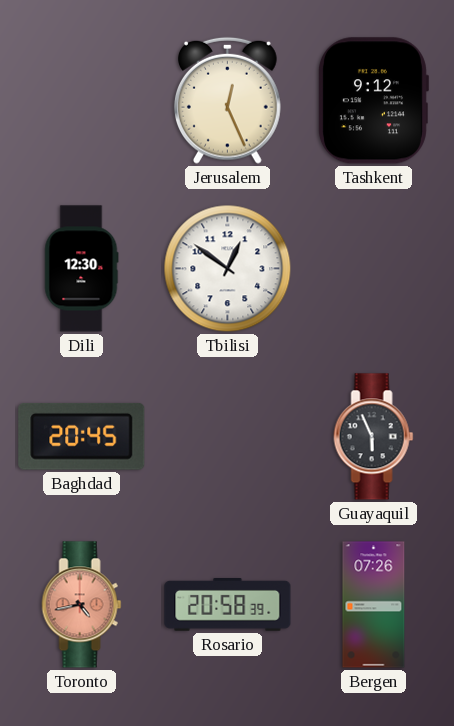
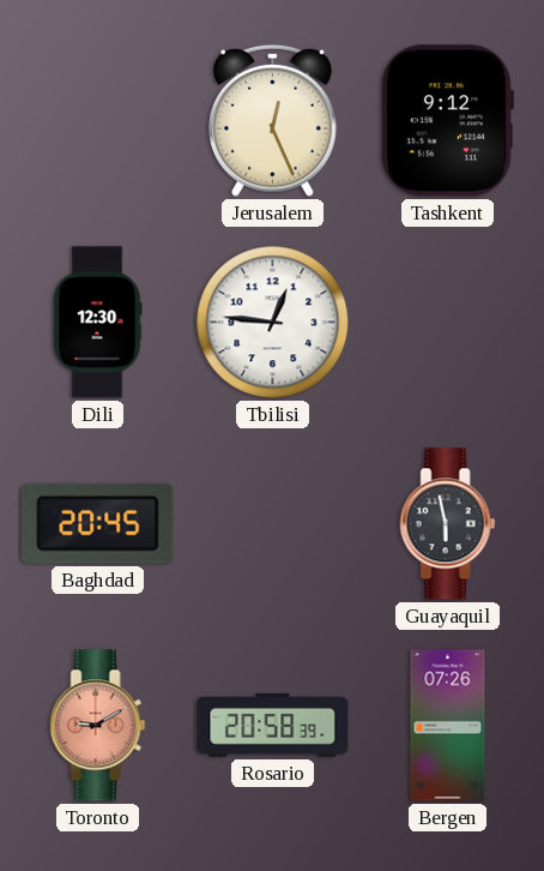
Tbilisi: 12:51 -> 12:46 (273, 323)
Guayaquil: 5:56 -> 5:58 (448, 524)
Toronto: 4:43 -> 9:10 (98, 726)
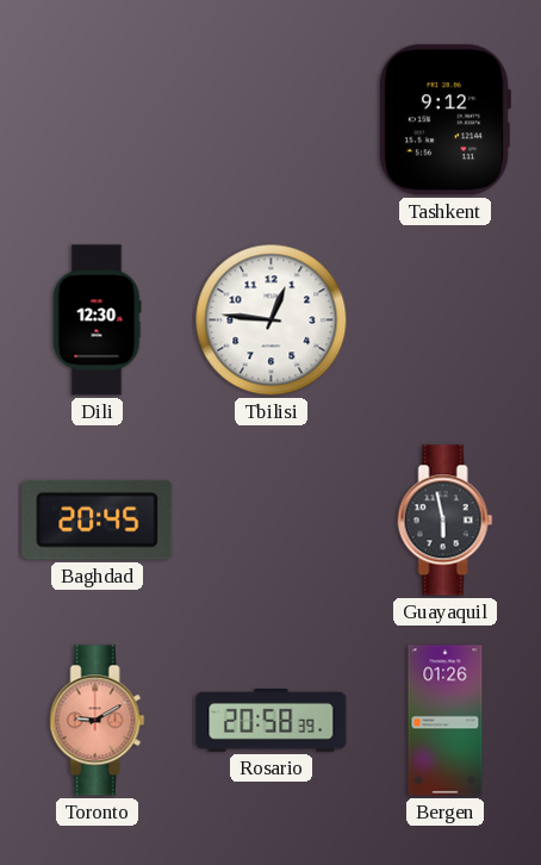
Jerusalem: 12:26 -> none (272, 120)
Bergen: 07:26 -> 01:26 (446, 721)
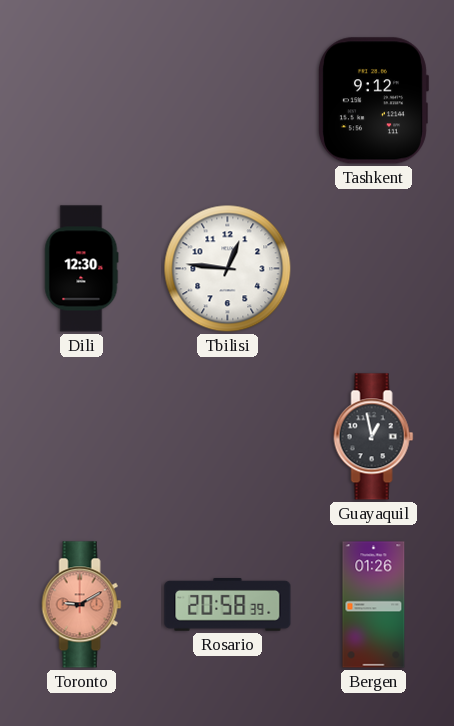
Baghdad: 20:45 -> none (98, 519)
Guayaquil: 5:58 -> 12:58 (374, 437)
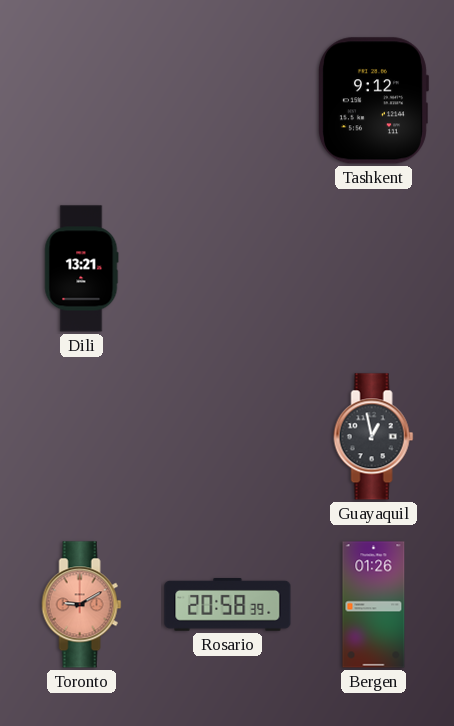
Dili: 12:30 -> 13:21 (82, 269)
Tbilisi: 12:46 -> none (228, 269)
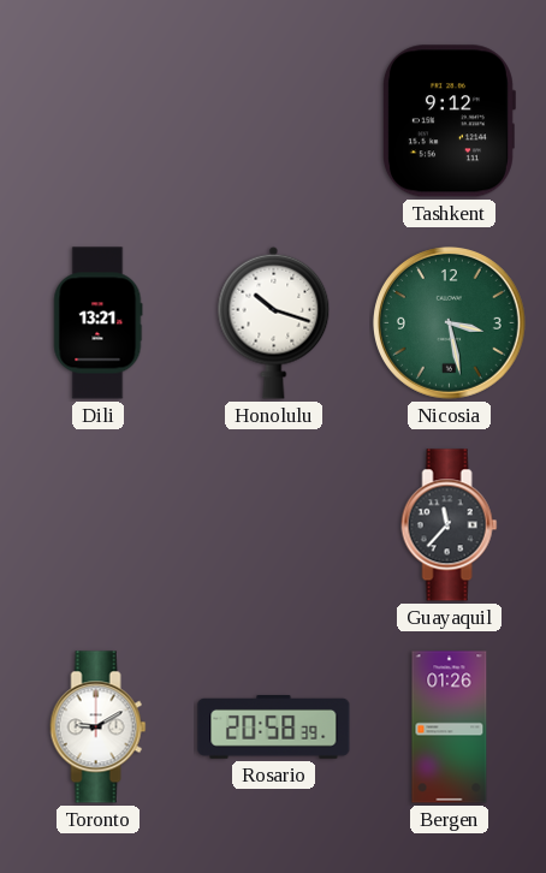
Honolulu: none -> 10:18 (274, 322)
Nicosia: none -> 3:28 (449, 322)
Guayaquil: 12:58 -> 11:37 (450, 525)
Toronto dial: salmon -> white (99, 728)
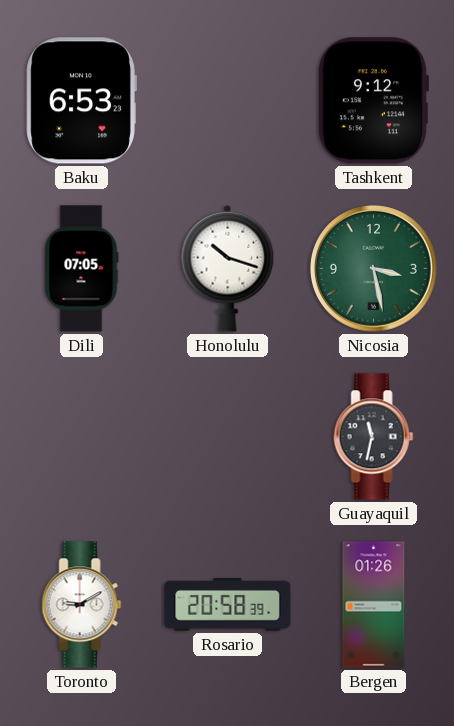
Baku: none -> 6:53 (81, 101)
Dili: 13:21 -> 07:05 (82, 269)
Guayaquil: 11:37 -> 11:32 (374, 437)
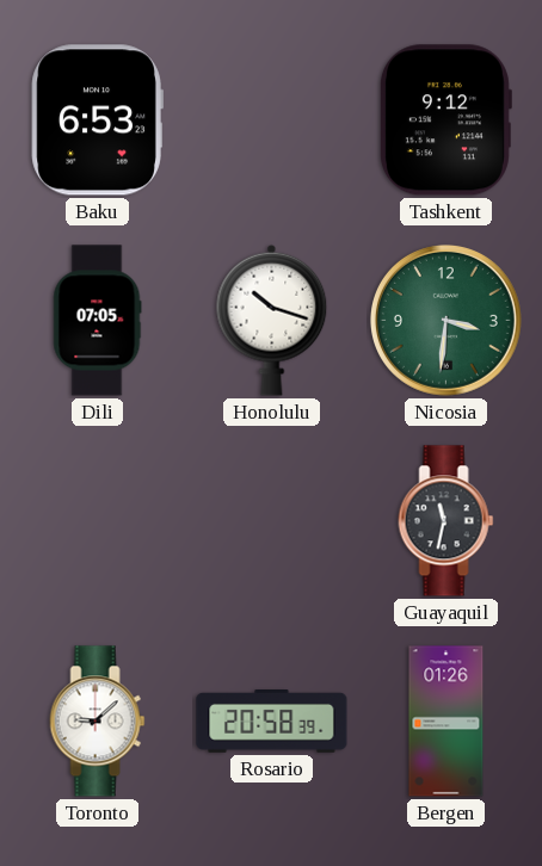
Nicosia: 3:28 -> 3:31 (445, 320)
Toronto: 9:10 -> 9:08 (98, 722)
